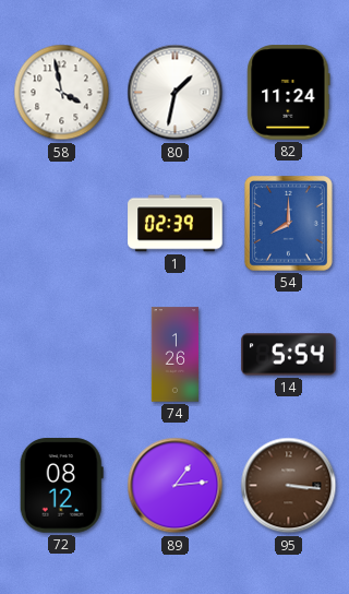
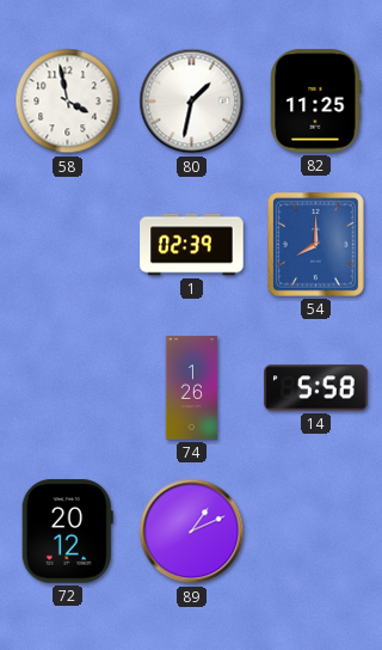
82: 11:24 -> 11:25 (316, 102)
14: 5:54 -> 5:58 (316, 388)
72: 08:12 -> 20:12 (67, 532)
89: 1:14 -> 1:11 (192, 532)
95: 3:16 -> none (289, 486)
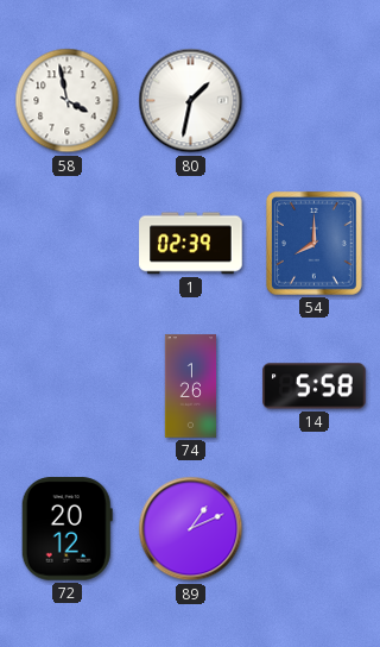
82: 11:25 -> none (316, 102)
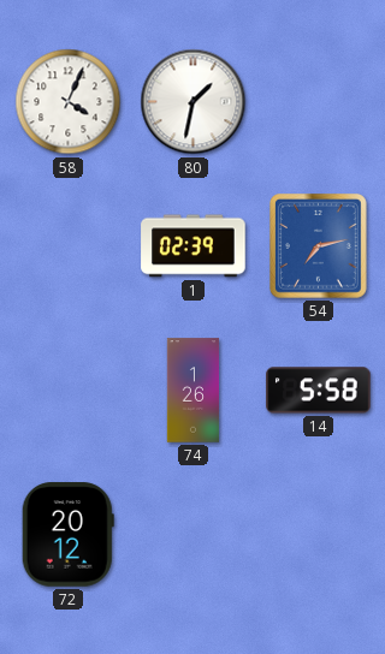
58: 3:58 -> 4:04 (69, 102)
54: 8:00 -> 7:13 (319, 246)
89: 1:11 -> none (191, 529)
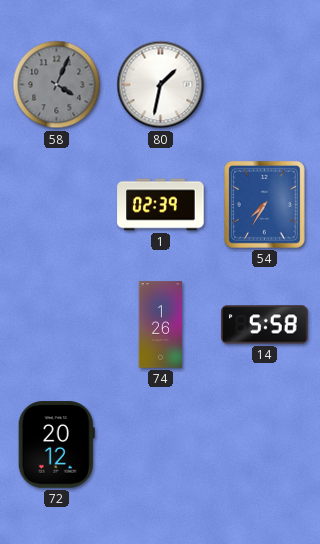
58 dial: white -> grey (57, 85)
54: 7:13 -> 7:35 (265, 205)
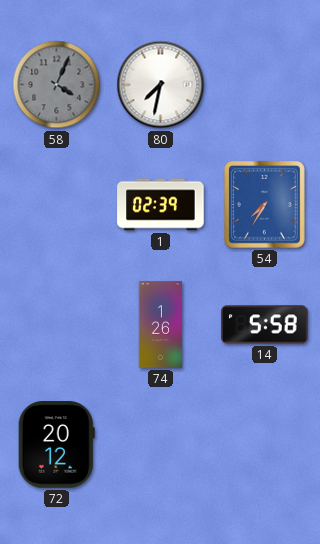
80: 1:32 -> 7:32 (161, 85)
